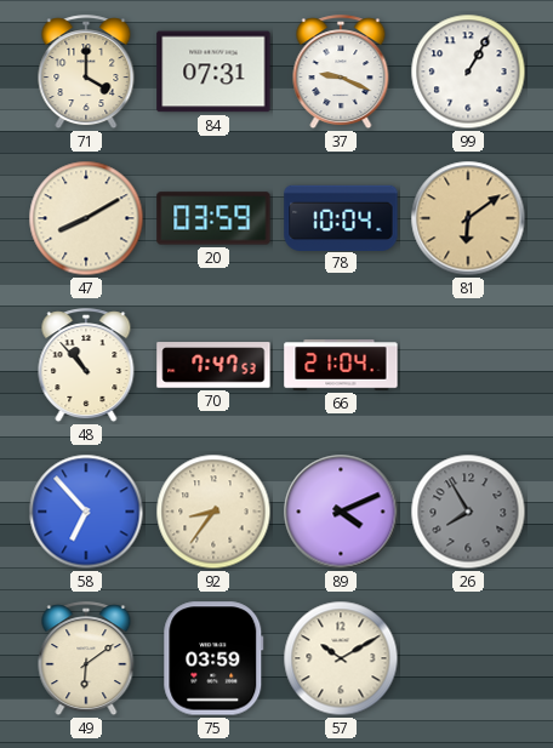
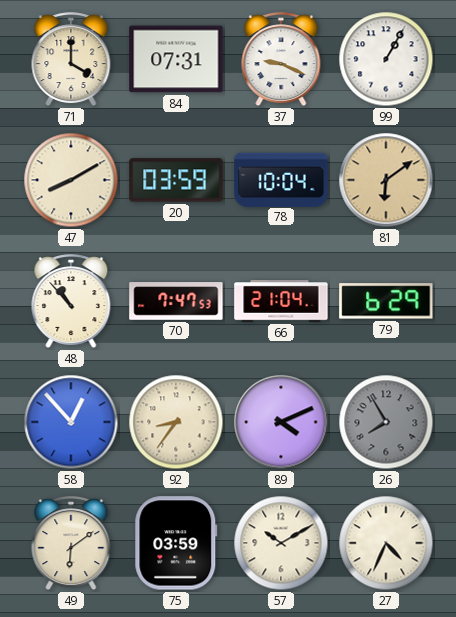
79: none -> 6:29 (386, 301)
58: 6:53 -> 12:53 (71, 422)
27: none -> 4:34 (386, 543)
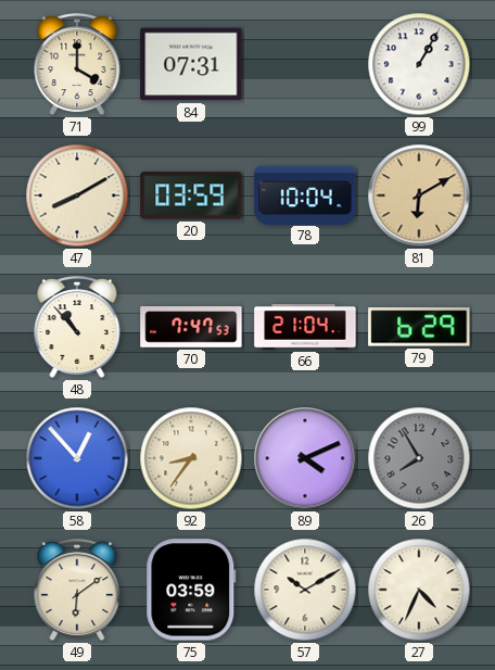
37: 9:19 -> none (281, 60)
81: 6:09 -> 6:10 (419, 195)
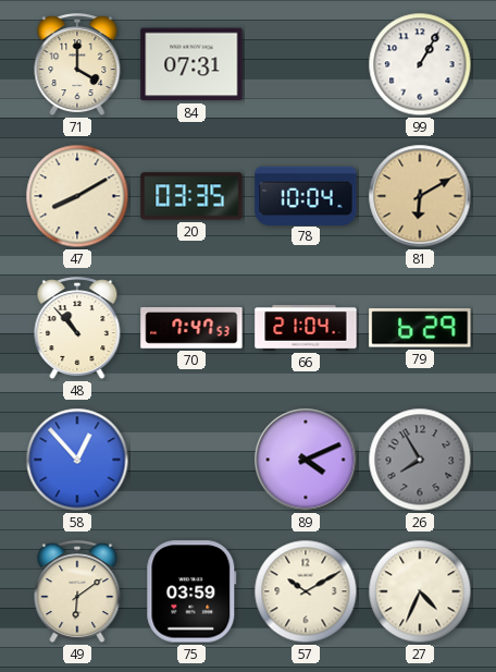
20: 03:59 -> 03:35 (191, 196)
92: 8:36 -> none (191, 458)
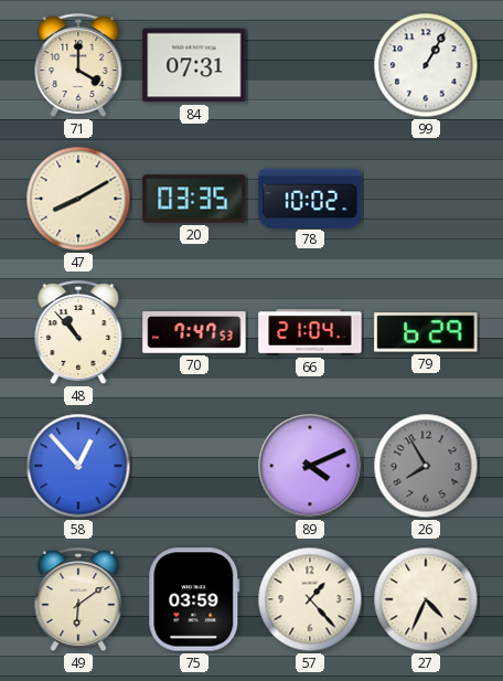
78: 10:04 -> 10:02 (310, 198)
81: 6:10 -> none (420, 196)
57: 10:10 -> 1:23 (310, 599)
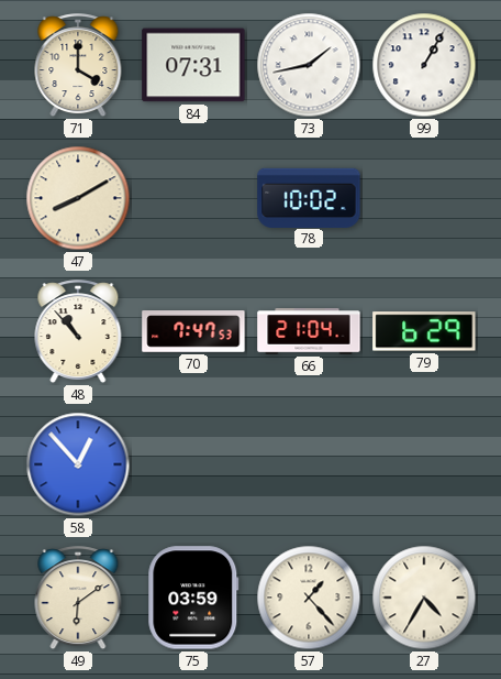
73: none -> 1:43 (309, 65)
20: 03:35 -> none (194, 199)
89: 4:11 -> none (310, 466)
26: 7:55 -> none (426, 466)
27: 4:34 -> 4:35 (424, 598)
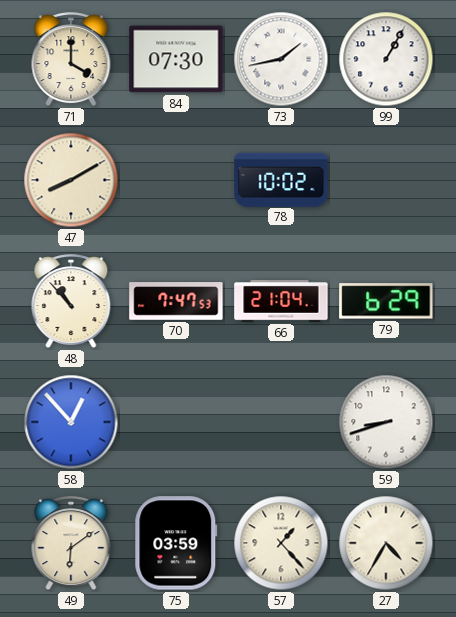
84: 07:31 -> 07:30 (176, 59)
59: none -> 8:42 (386, 422)
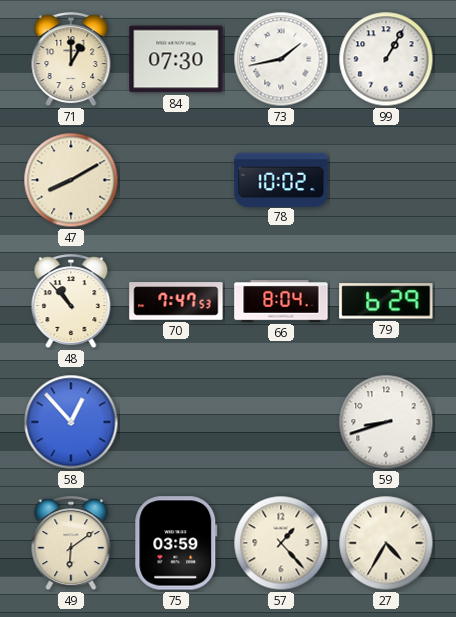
71: 4:00 -> 1:00 (71, 60)
66: 21:04 -> 8:04 (281, 301)
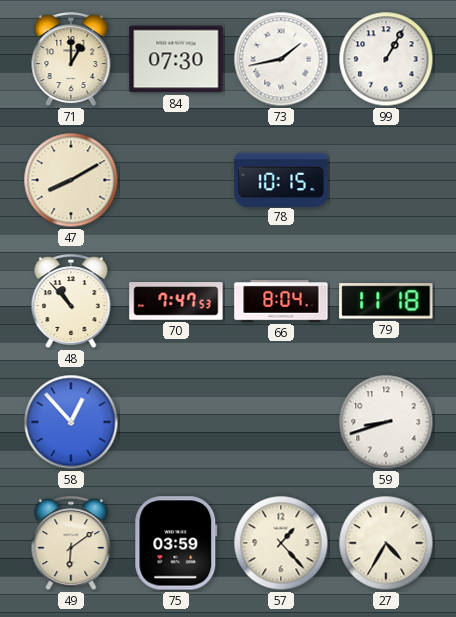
78: 10:02 -> 10:15 (281, 179)
79: 6:29 -> 11:18 (386, 301)
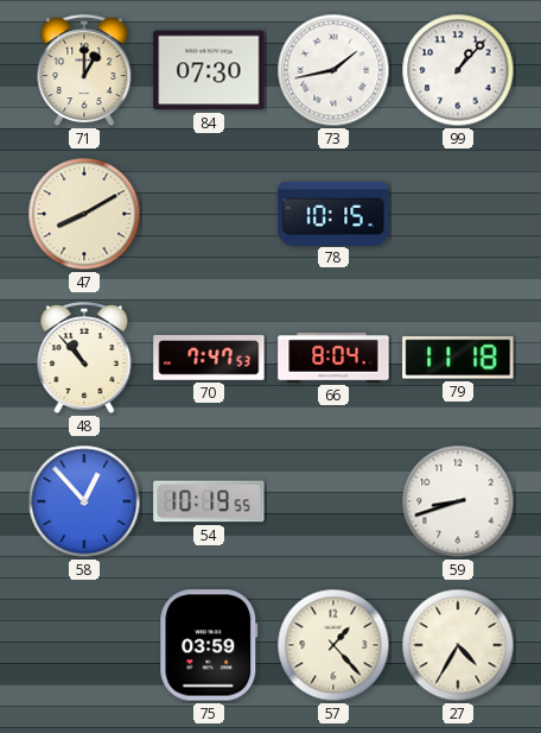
99: 1:05 -> 1:07 (458, 70)
54: none -> 10:19 (209, 501)
49: 6:09 -> none (71, 544)
